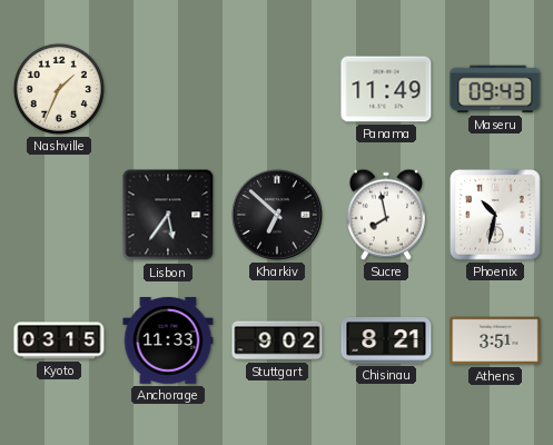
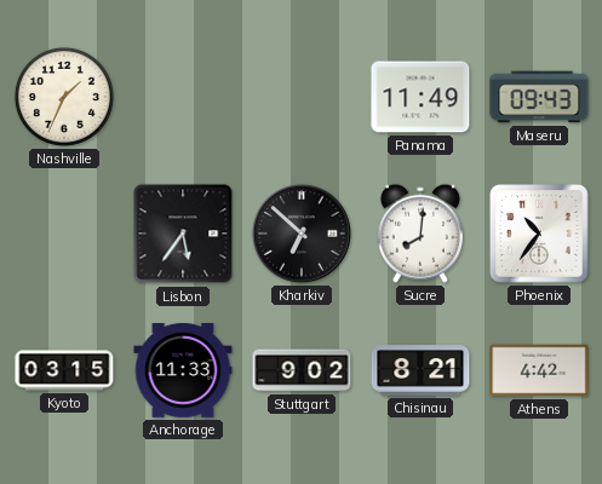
Sucre: 7:58 -> 8:01 (420, 234)
Phoenix: 10:32 -> 10:36 (539, 234)
Athens: 3:51 -> 4:42 (539, 370)
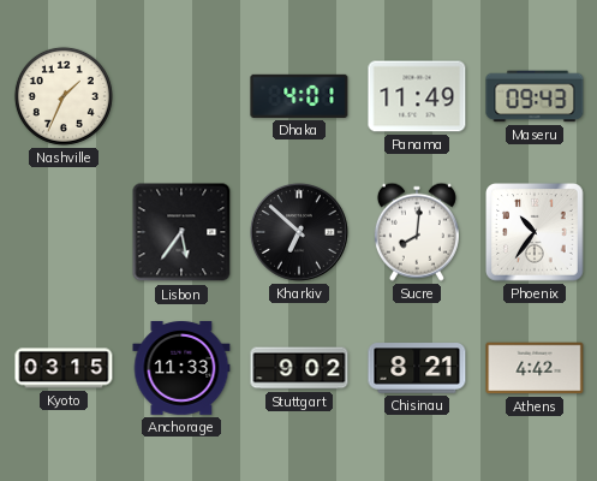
Dhaka: none -> 4:01 (299, 96)
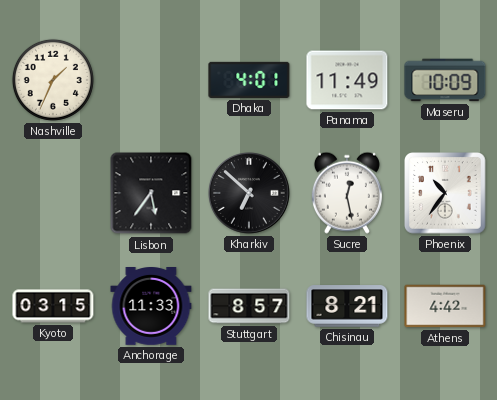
Maseru: 09:43 -> 10:09 (445, 80)
Sucre: 8:01 -> 12:28 (347, 193)
Stuttgart: 9:02 -> 8:57 (249, 306)
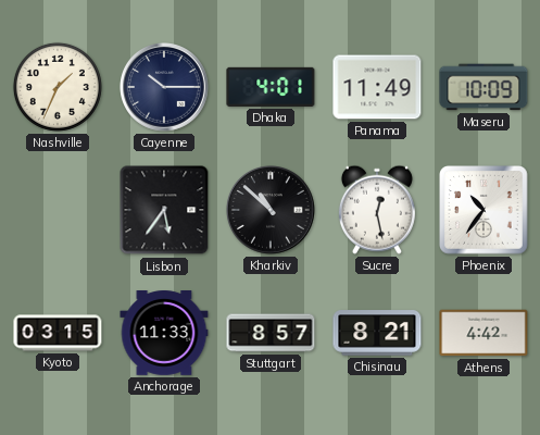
Cayenne: none -> 10:15 (165, 88)
Kharkiv: 6:52 -> 10:52 (272, 211)
